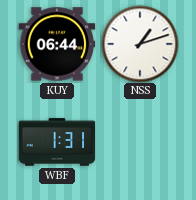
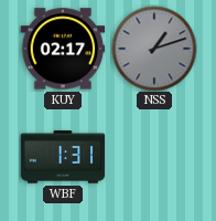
KUY: 06:44 -> 02:17 (63, 49)
NSS dial: white -> grey (154, 49)
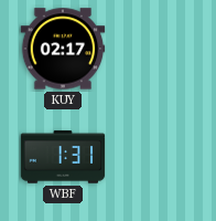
NSS: 1:12 -> none (154, 49)
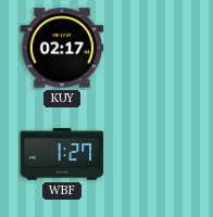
WBF: 1:31 -> 1:27 (62, 154)
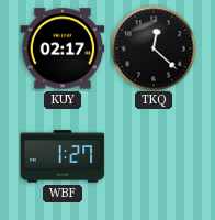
TKQ: none -> 12:22 (154, 48)
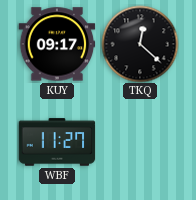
KUY: 02:17 -> 09:17 (57, 44)
WBF: 1:27 -> 11:27 (57, 142)
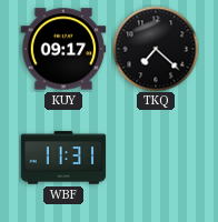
TKQ: 12:22 -> 7:22 (156, 49)
WBF: 11:27 -> 11:31 (63, 158)
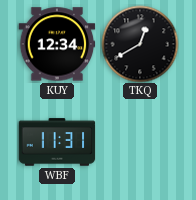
KUY: 09:17 -> 12:34 (57, 44)
TKQ: 7:22 -> 12:40 (140, 44)
